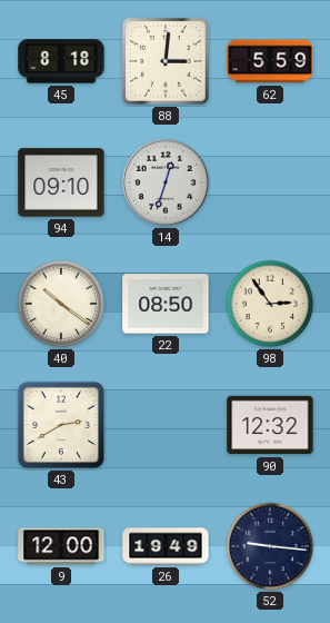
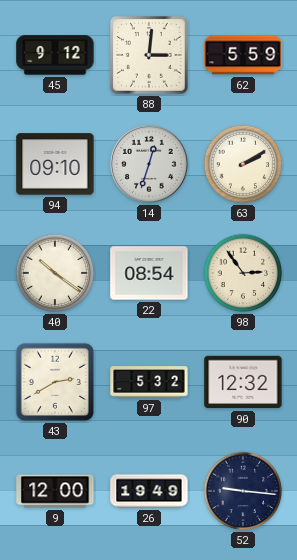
45: 8:18 -> 9:12 (55, 55)
63: none -> 2:10 (243, 164)
22: 08:50 -> 08:54 (149, 273)
97: none -> 5:32 (149, 382)
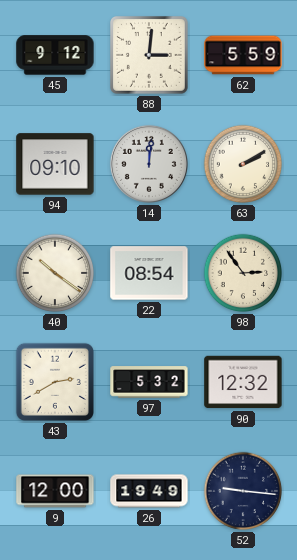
14: 12:33 -> 12:01 (149, 164)
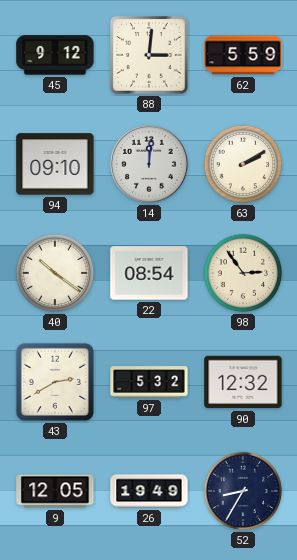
9: 12:00 -> 12:05 (55, 491)
52: 9:16 -> 8:35 (243, 491)
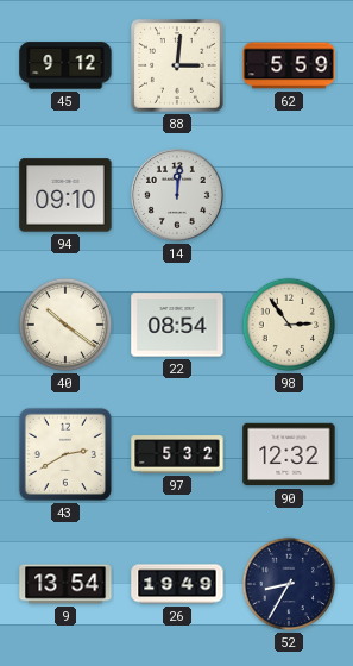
63: 2:10 -> none (243, 164)
9: 12:05 -> 13:54 (65, 584)
